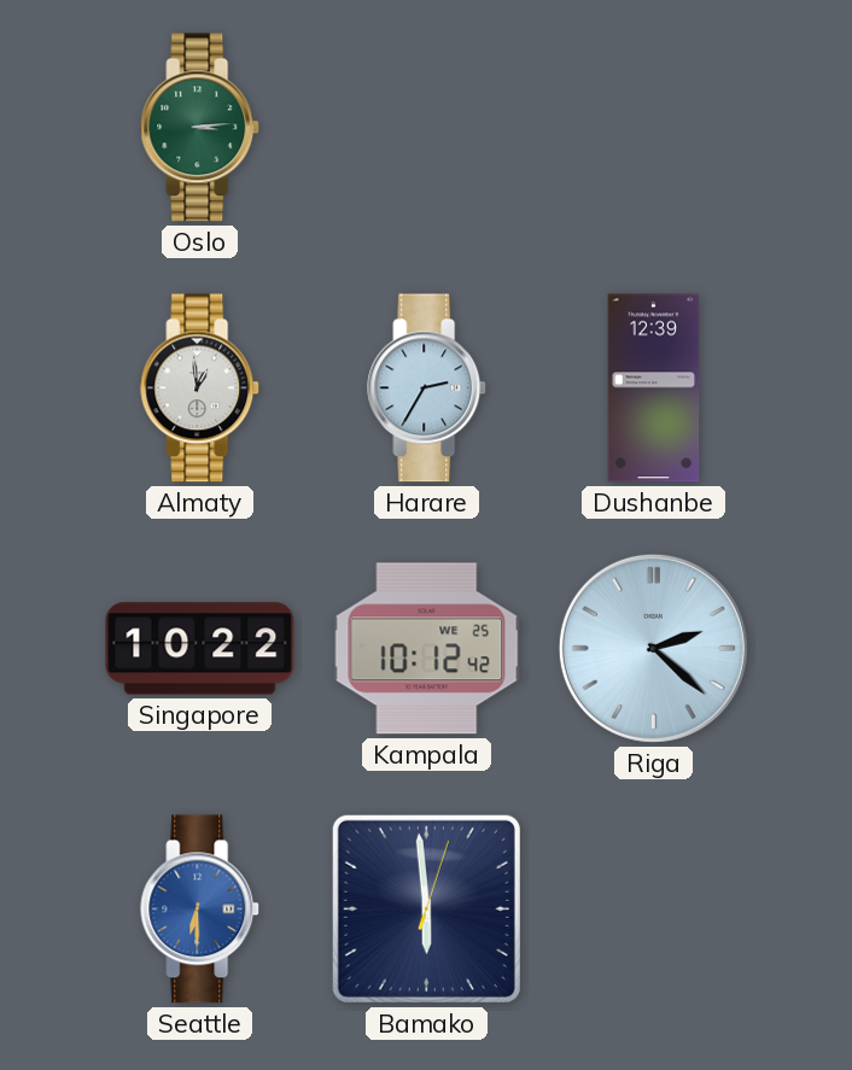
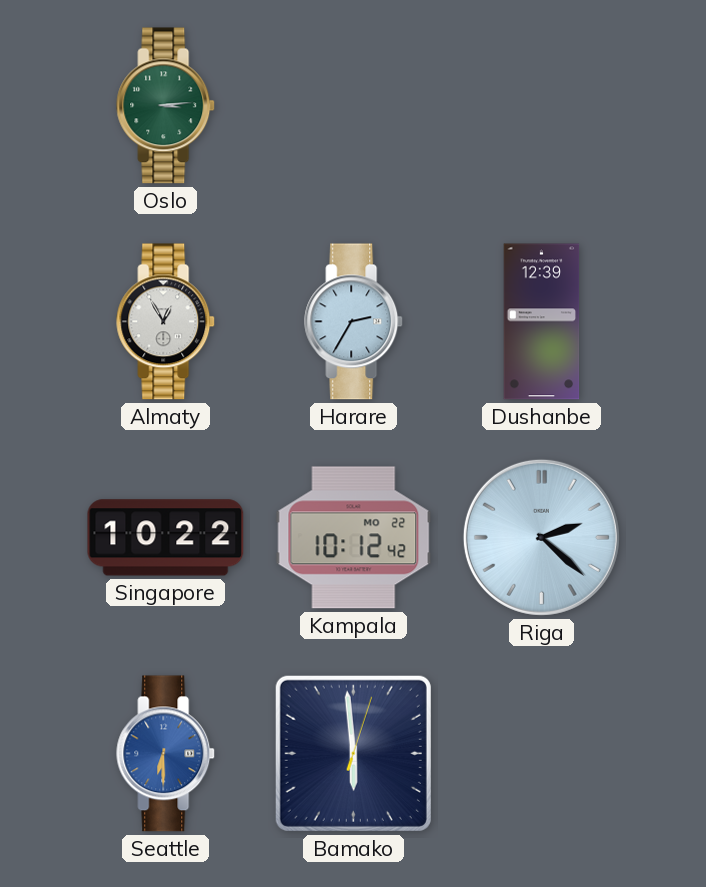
Almaty: 12:59 -> 12:55 (166, 322)
Kampala date: WE 25 -> MO 22 (354, 538)
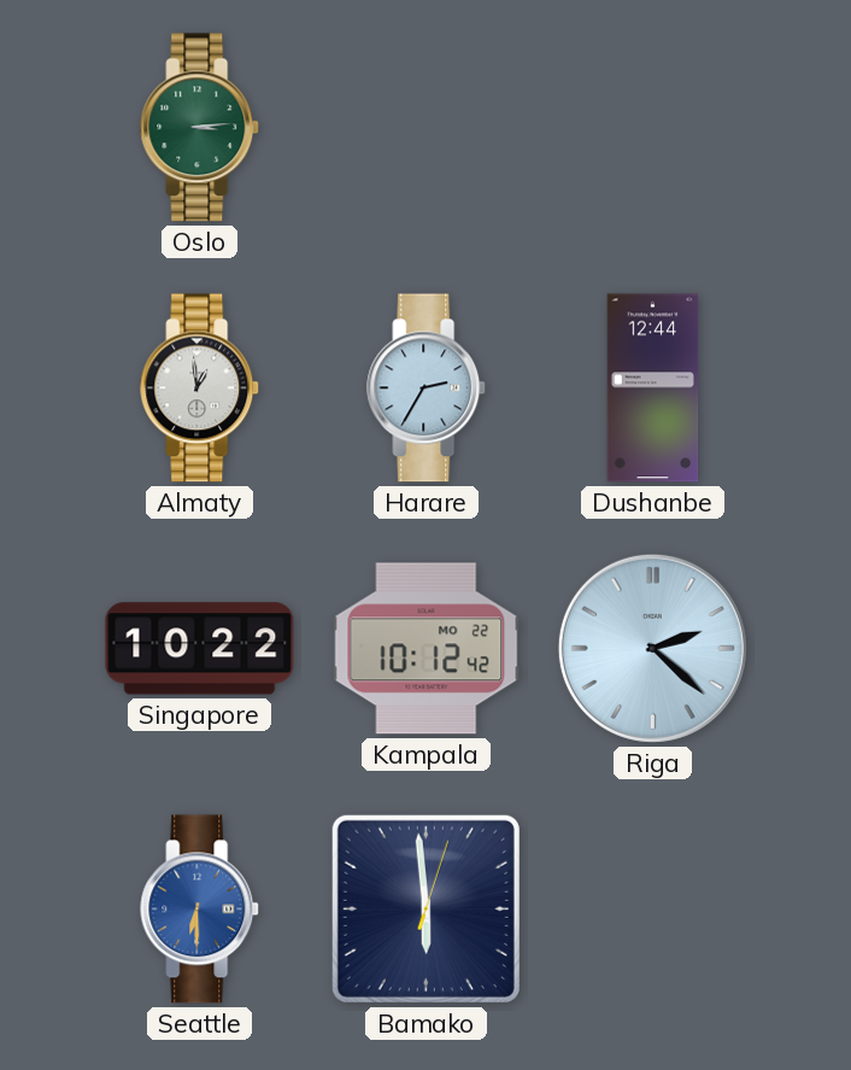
Almaty: 12:55 -> 12:59 (200, 388)
Dushanbe: 12:39 -> 12:44 (653, 388)
